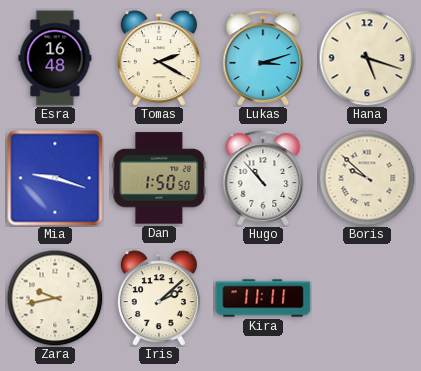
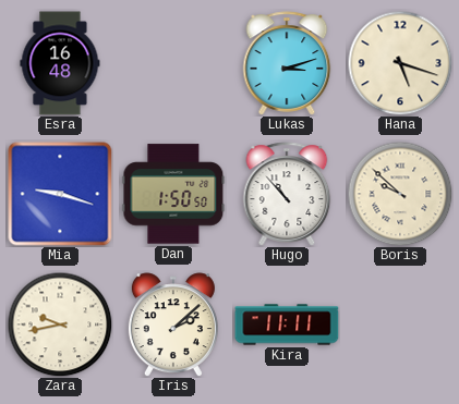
Tomas: 2:20 -> none (159, 58)
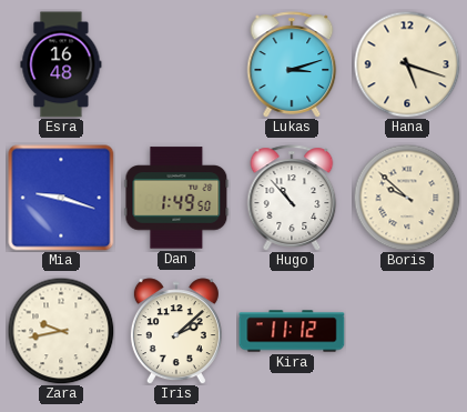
Dan: 1:50 -> 1:49 (176, 198)
Kira: 11:11 -> 11:12 (292, 331)
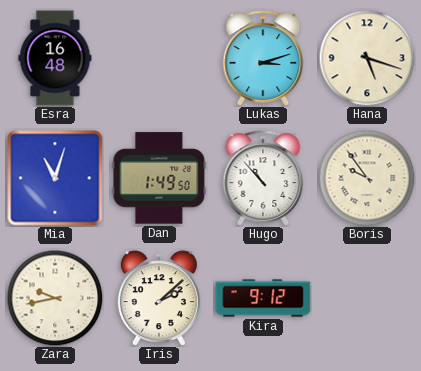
Mia: 9:18 -> 11:03 (55, 178)
Boris: 9:52 -> 9:54 (367, 178)
Kira: 11:12 -> 9:12 (263, 298)
